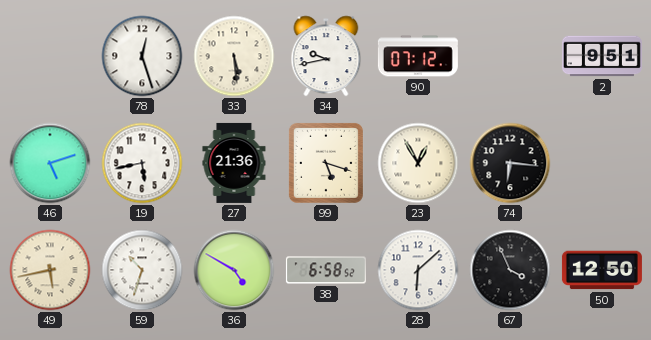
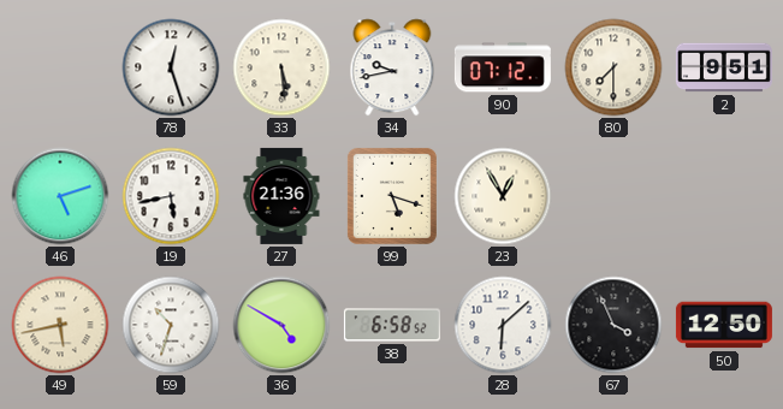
80: none -> 7:30 (613, 67)
74: 6:16 -> none (510, 163)
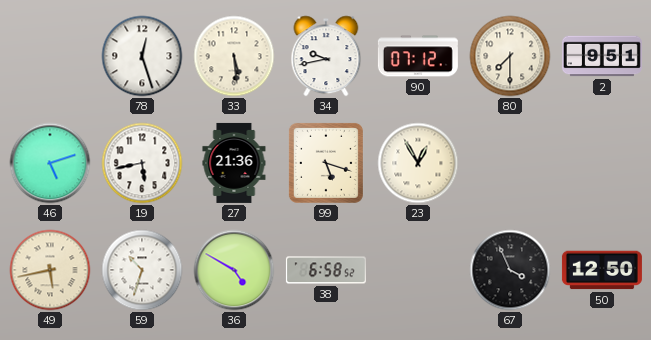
28: 6:08 -> none (503, 325)
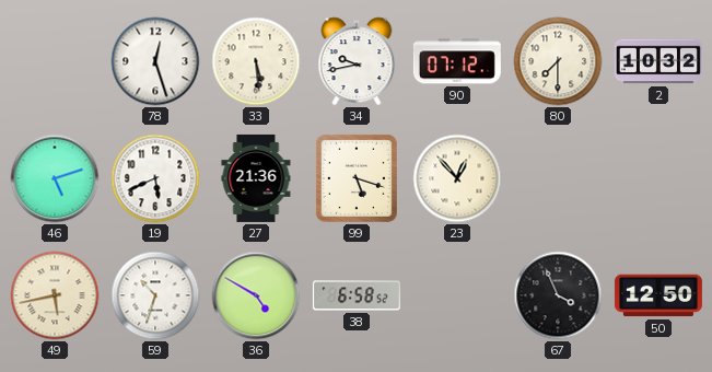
2: 9:51 -> 10:32 (658, 61)
19: 5:43 -> 5:41 (155, 178)
23: 12:55 -> 12:53 (457, 178)
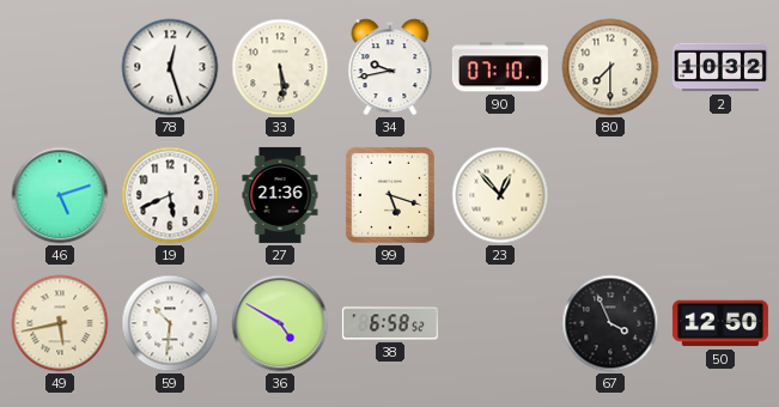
90: 07:12 -> 07:10 (500, 67)
59: 10:33 -> 10:31 (170, 323)
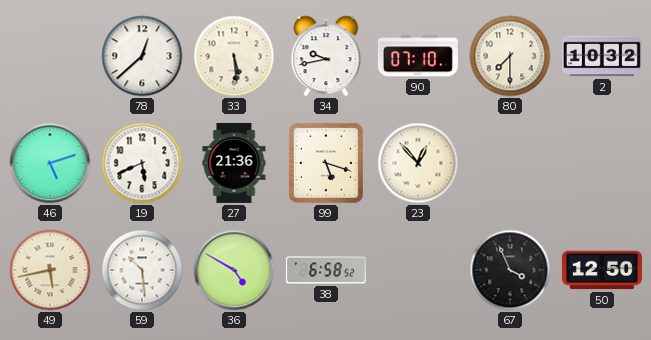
78: 12:27 -> 12:38 (142, 56)
59: 10:31 -> 10:29 (142, 270)
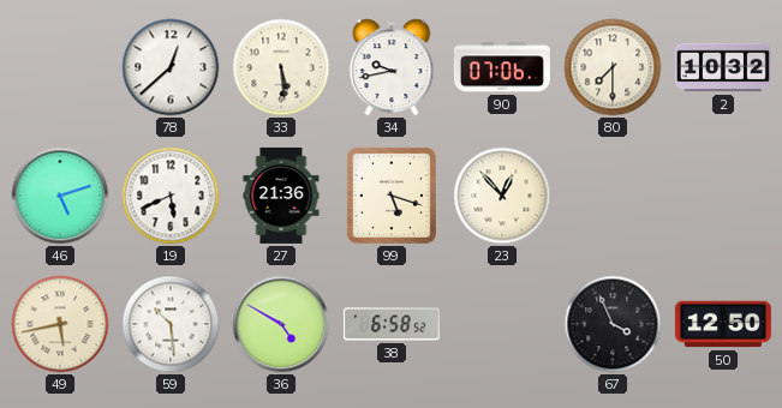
90: 07:10 -> 07:06 (502, 67)
